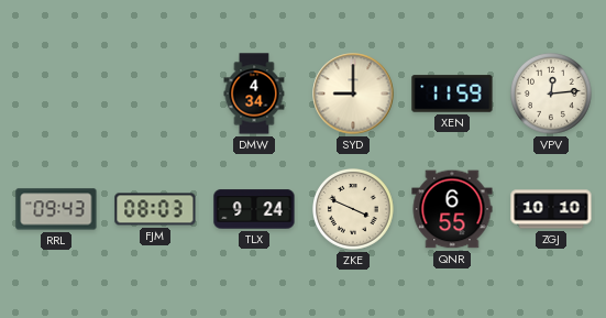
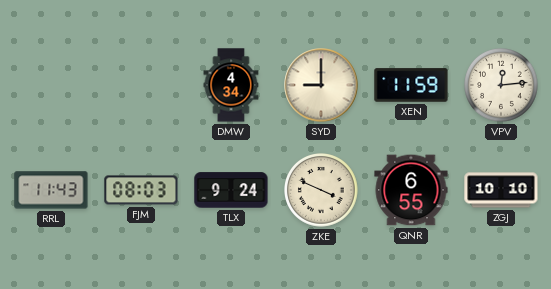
RRL: 09:43 -> 11:43 (51, 190)
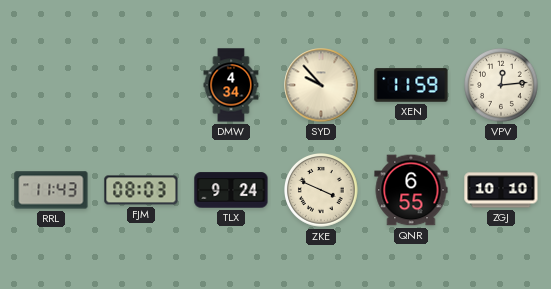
SYD: 9:00 -> 9:53 (321, 85)
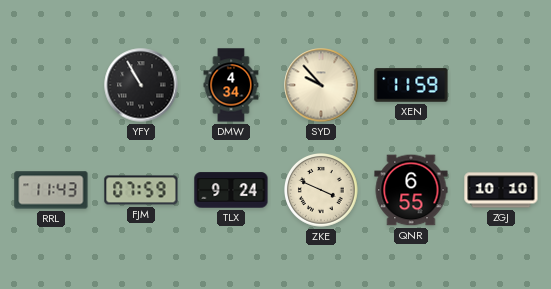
YFY: none -> 10:55 (141, 85)
VPV: 12:14 -> none (502, 86)
FJM: 08:03 -> 07:59 (141, 190)
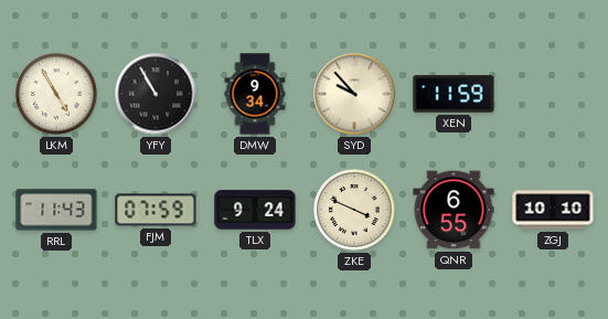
LKM: none -> 4:55 (57, 95)
DMW: 4:34 -> 9:34 (255, 94)
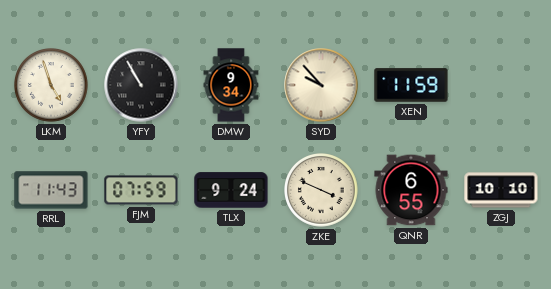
LKM: 4:55 -> 4:57 (52, 86)
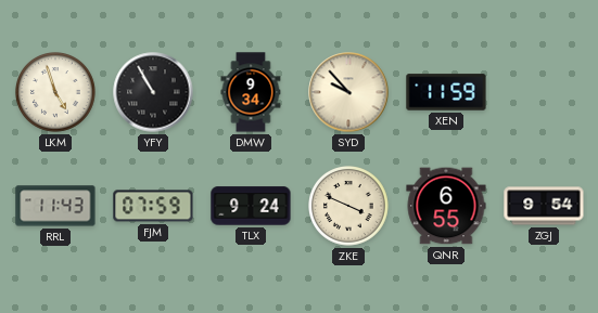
ZGJ: 10:10 -> 9:54 (544, 206)
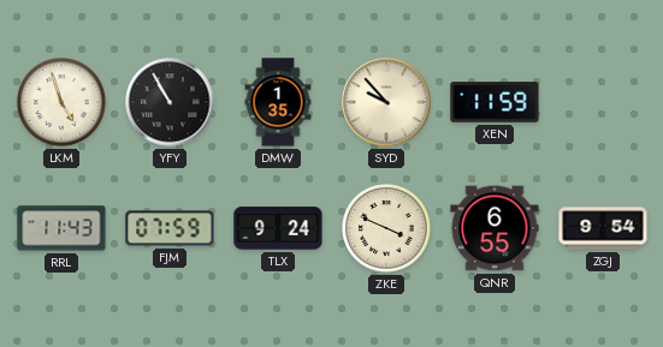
DMW: 9:34 -> 1:35 (278, 102)
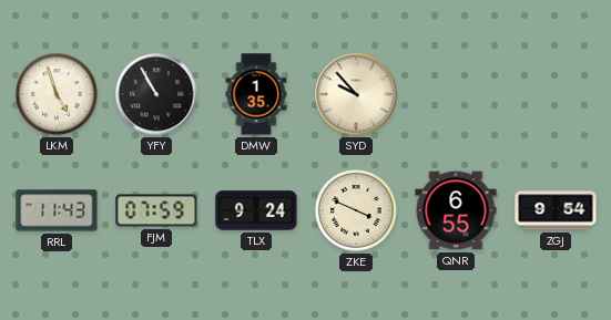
XEN: 11:59 -> none (495, 102)
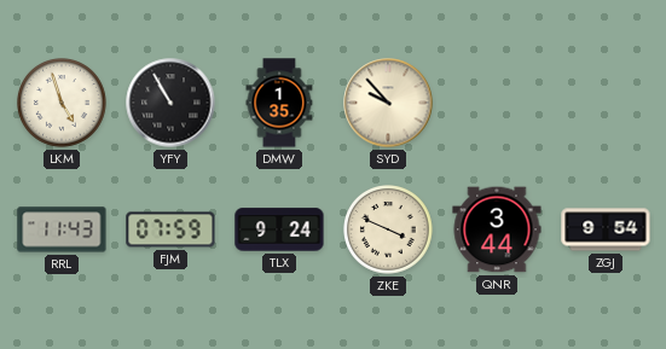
QNR: 6:55 -> 3:44 (497, 229)
